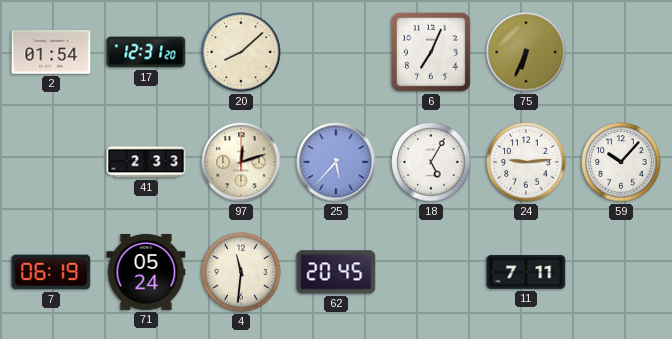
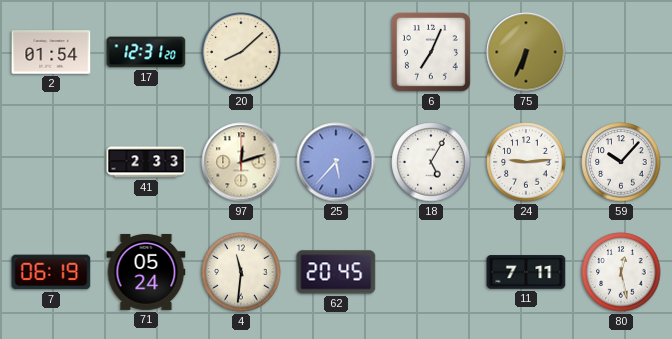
80: none -> 12:28 (621, 272)
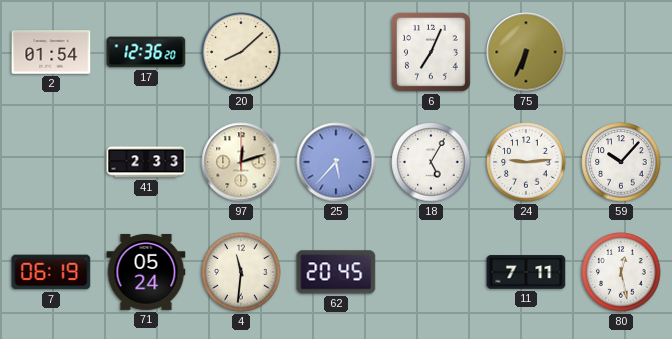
17: 12:31 -> 12:36 (146, 52)
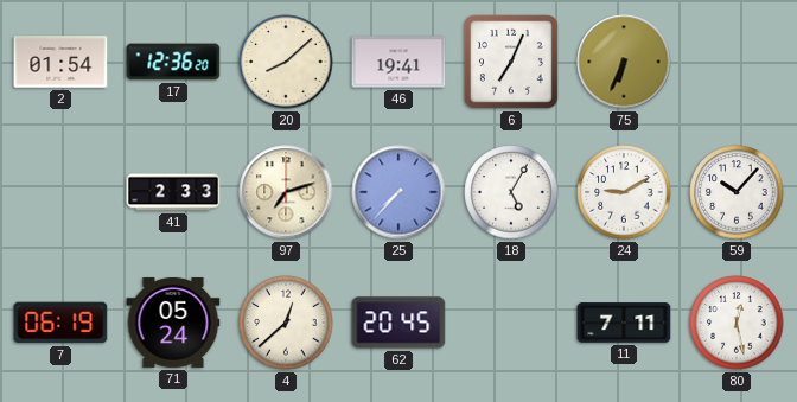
46: none -> 19:41 (398, 62)
97: 12:12 -> 7:12 (286, 192)
25: 5:37 -> 7:37 (398, 192)
24: 9:14 -> 9:10 (624, 192)
4: 11:31 -> 12:38 (286, 323)
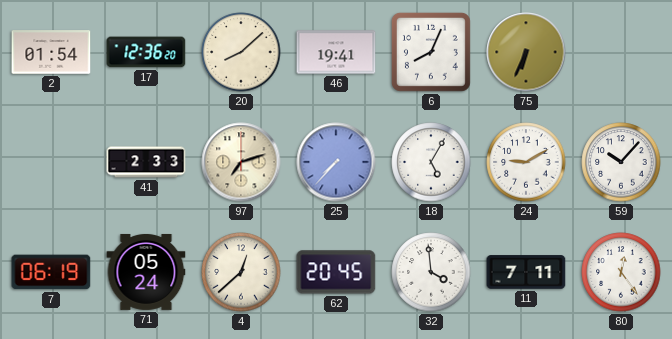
6: 7:04 -> 8:04 (431, 52)
32: none -> 3:59 (431, 272)
80: 12:28 -> 12:24 (621, 272)
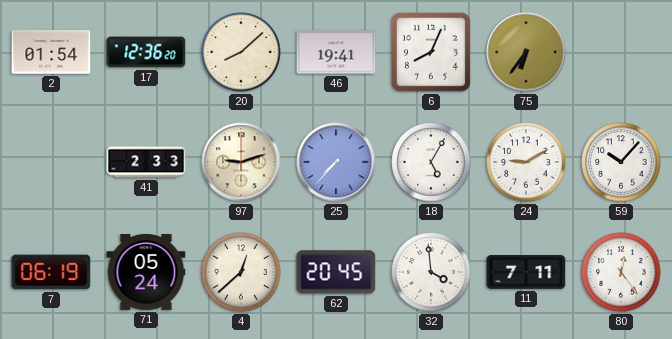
75: 6:34 -> 6:36 (526, 52)
97: 7:12 -> 9:12 (241, 162)
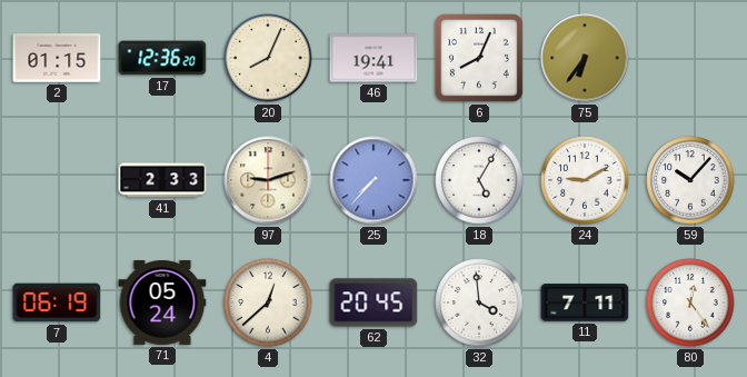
2: 01:54 -> 01:15 (57, 58)
20: 8:08 -> 8:04 (268, 58)
